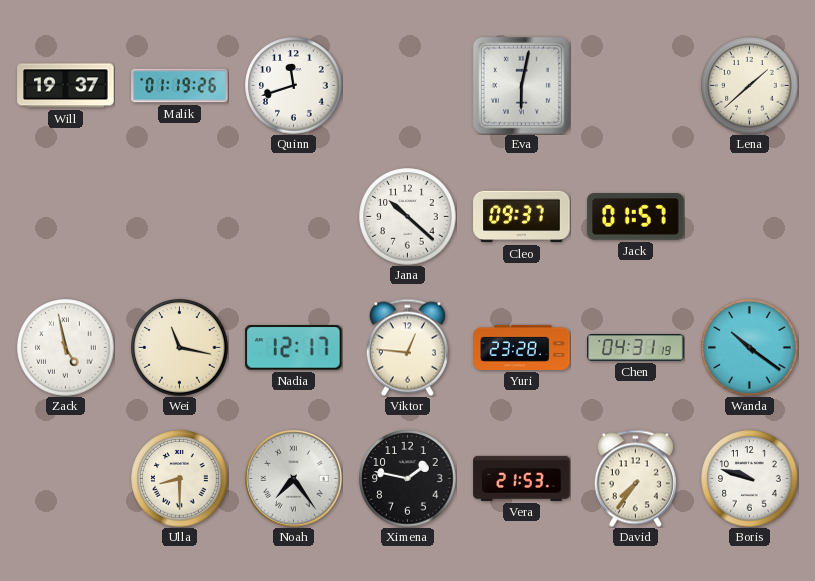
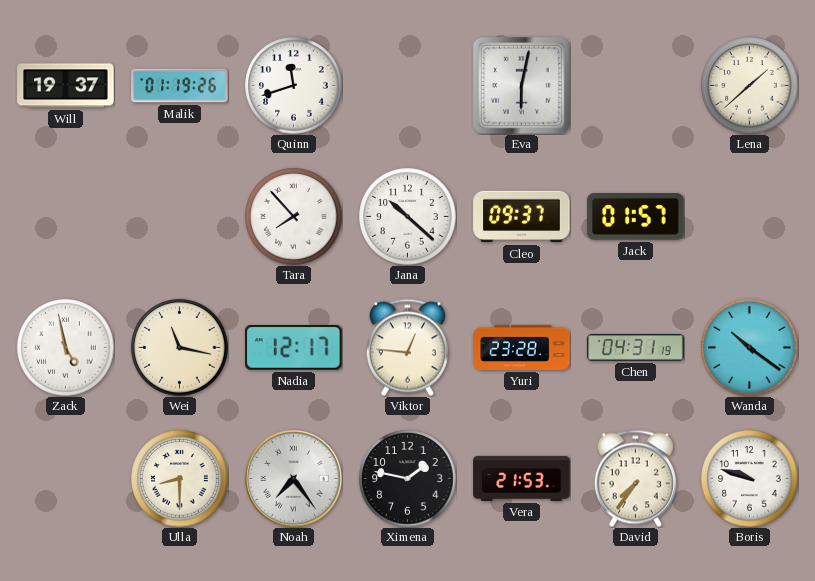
Tara: none -> 7:53 (294, 217)
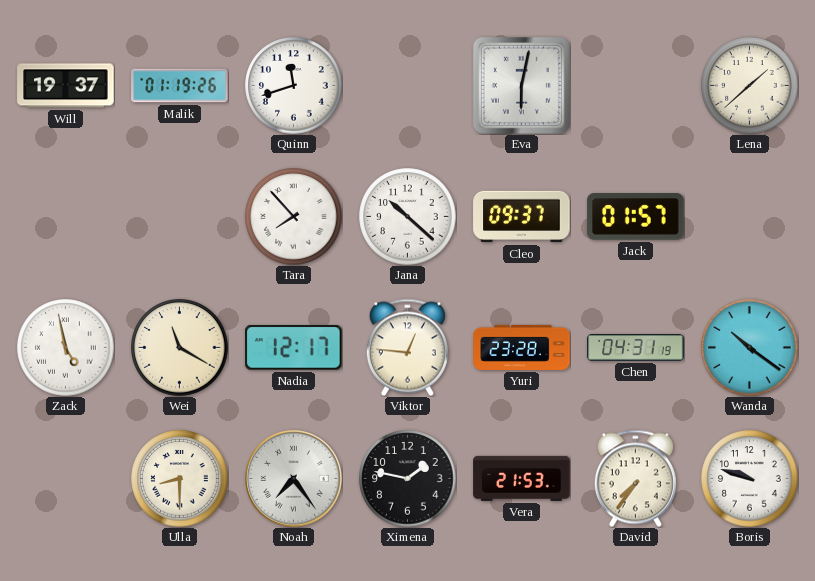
Wei: 11:17 -> 11:20 (180, 348)
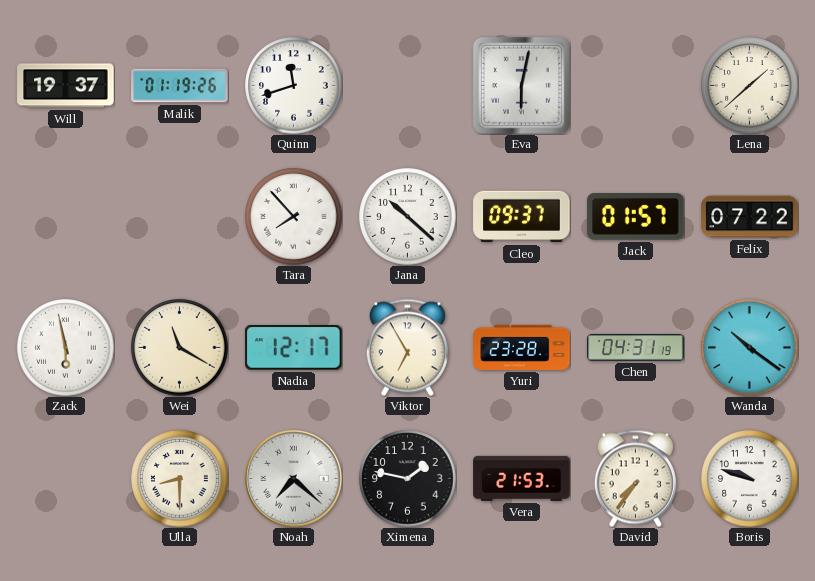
Felix: none -> 07:22 (750, 217)
Zack: 4:58 -> 5:58 (66, 348)
Viktor: 12:46 -> 6:55 (407, 347)
Noah: 7:24 -> 7:22 (294, 479)
